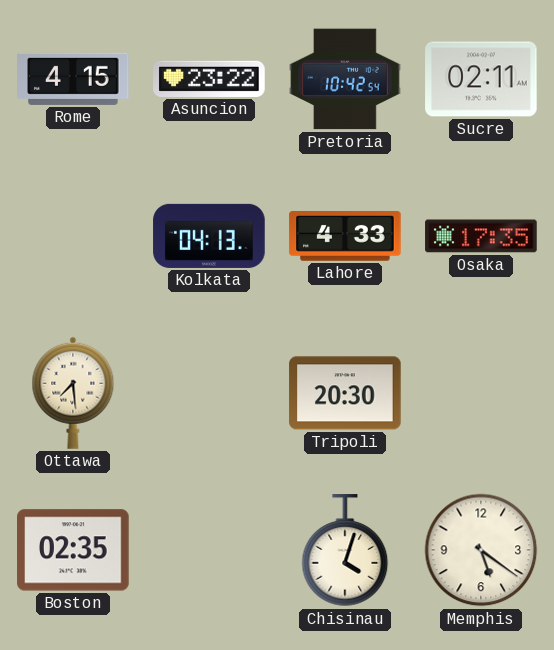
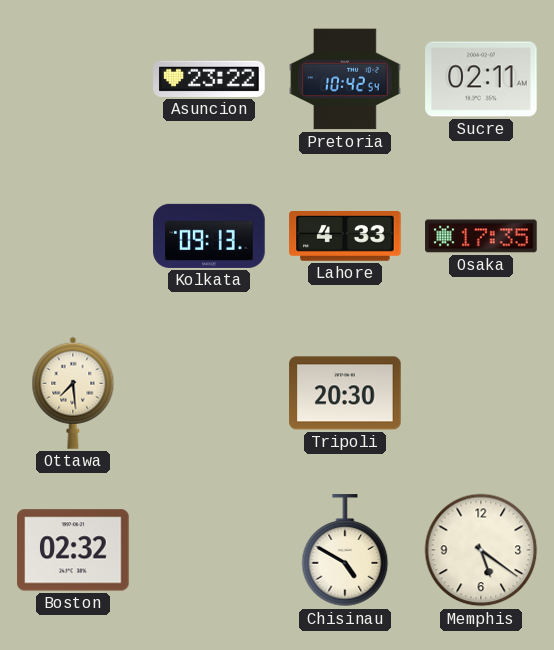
Rome: 4:15 -> none (73, 79)
Kolkata: 04:13 -> 09:13 (209, 236)
Boston: 02:35 -> 02:32 (73, 550)
Chisinau: 4:03 -> 4:50 (345, 551)
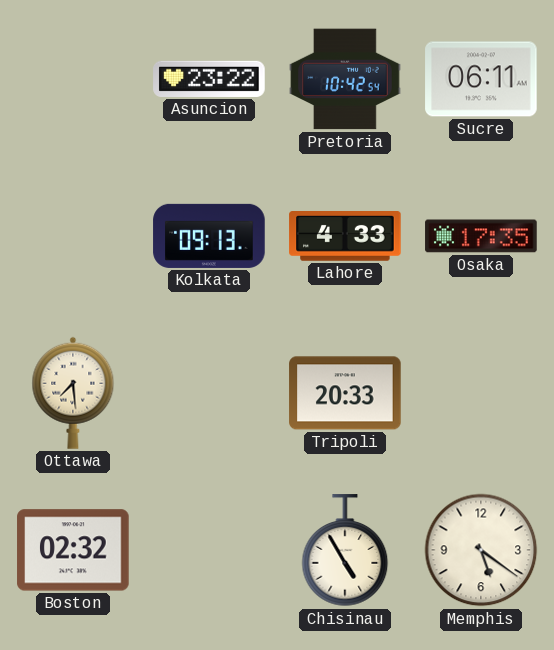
Sucre: 02:11 -> 06:11 (481, 79)
Tripoli: 20:30 -> 20:33 (345, 393)
Chisinau: 4:50 -> 4:55 (345, 551)
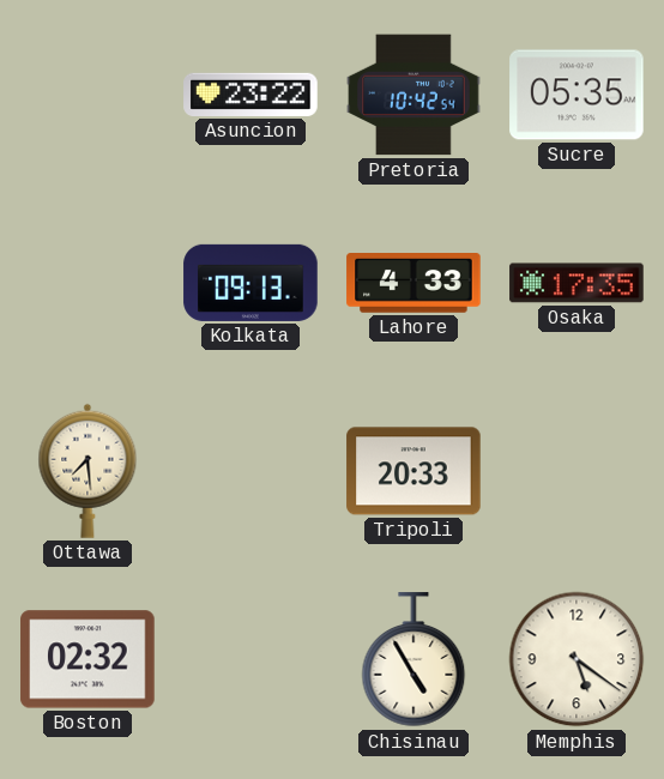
Sucre: 06:11 -> 05:35 (577, 95)
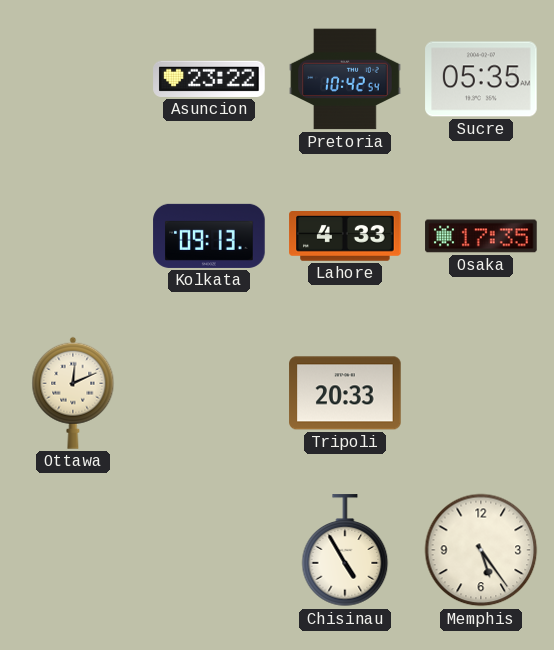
Ottawa: 7:29 -> 12:11 (73, 393)
Boston: 02:32 -> none (87, 659)
Memphis: 5:21 -> 5:24 (481, 550)
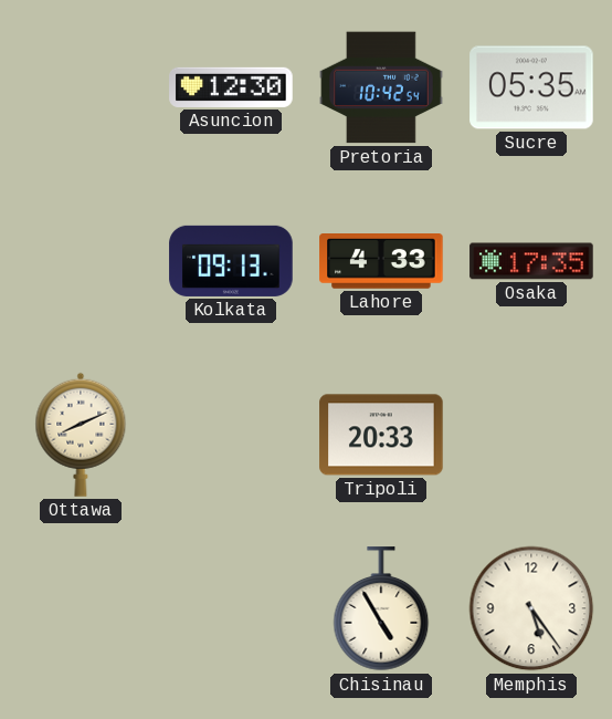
Asuncion: 23:22 -> 12:30 (231, 87)
Ottawa: 12:11 -> 8:11 (81, 435)
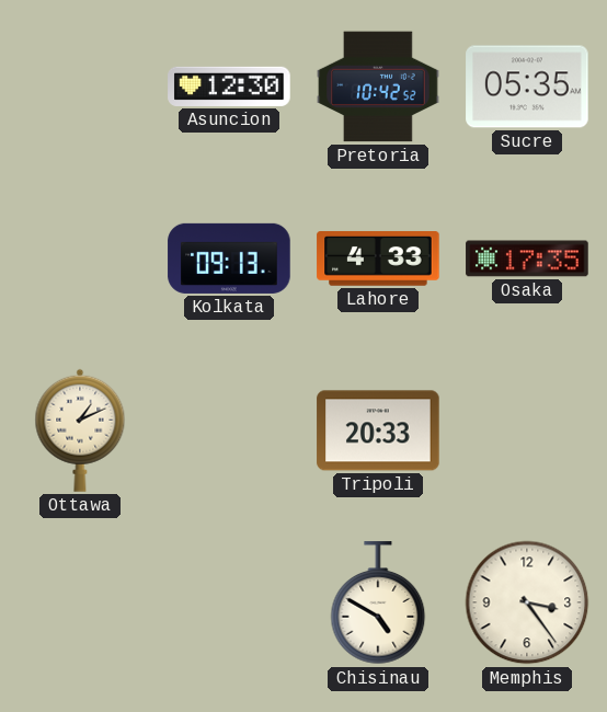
Pretoria: 10:42:54 -> 10:42:52 (378, 87)
Ottawa: 8:11 -> 1:11 (80, 430)
Chisinau: 4:55 -> 4:50 (378, 604)
Memphis: 5:24 -> 3:24 (527, 602)
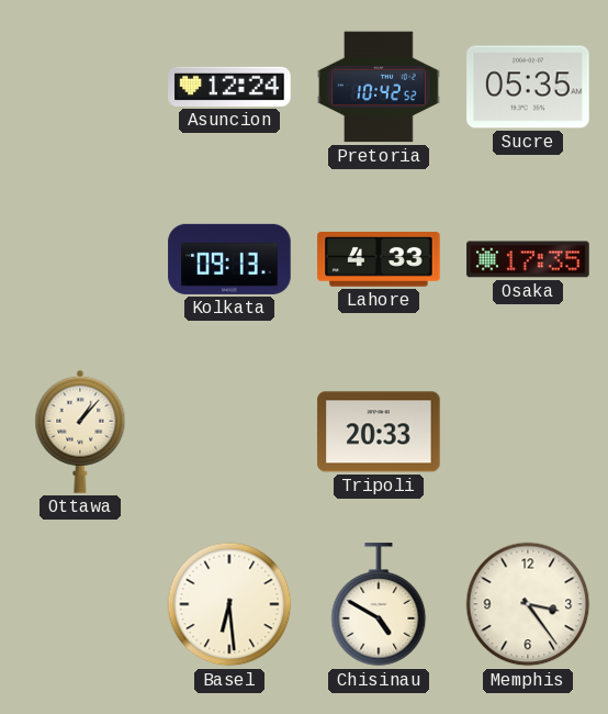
Asuncion: 12:30 -> 12:24 (229, 87)
Ottawa: 1:11 -> 1:07 (80, 432)
Basel: none -> 6:29 (229, 604)
